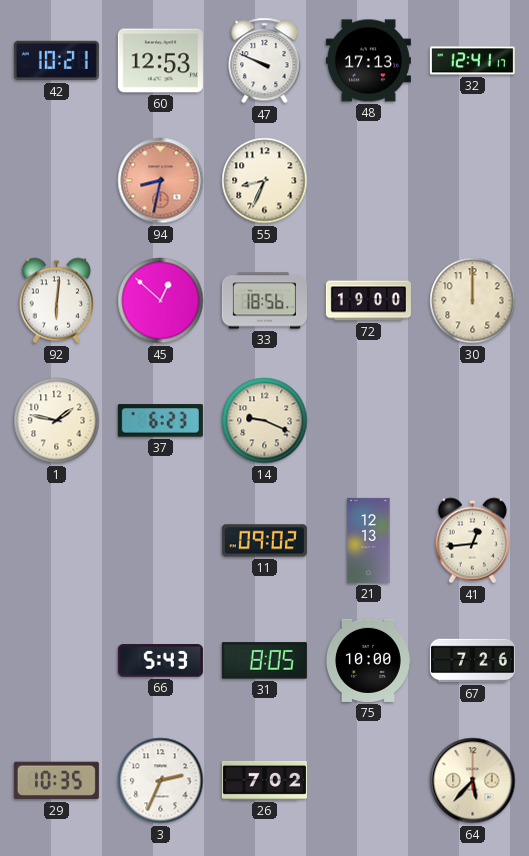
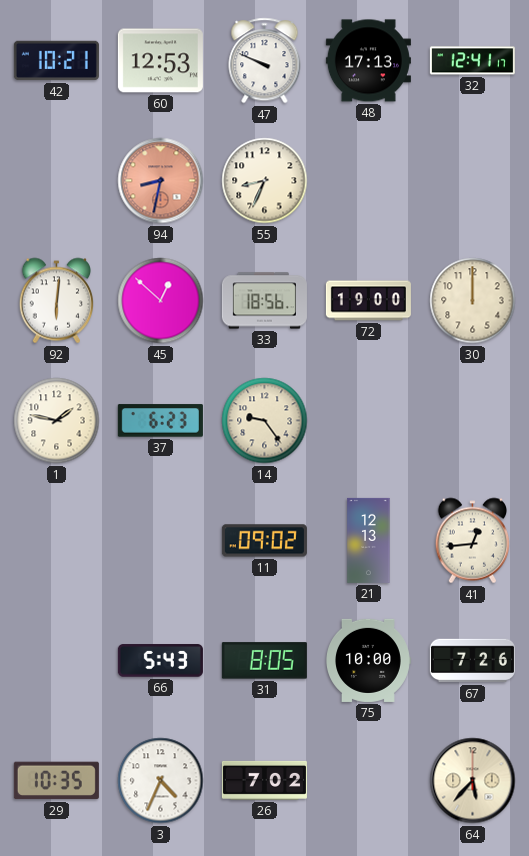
14: 9:19 -> 9:24 (265, 421)
3: 2:34 -> 4:34 (161, 781)
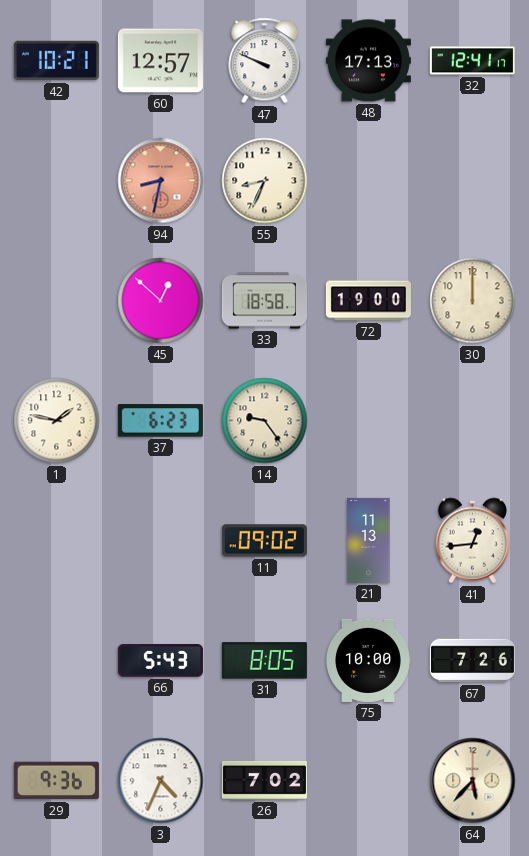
60: 12:53 -> 12:57 (160, 61)
92: 6:01 -> none (57, 301)
33: 18:56 -> 18:58 (264, 301)
21: 12:13 -> 11:13 (369, 540)
29: 10:35 -> 9:36 (56, 781)
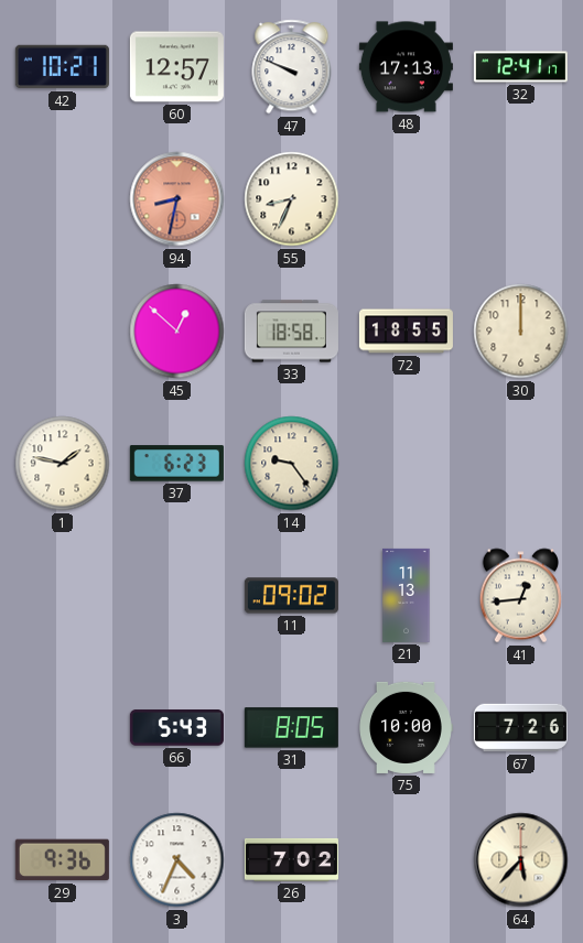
72: 19:00 -> 18:55 (406, 332)
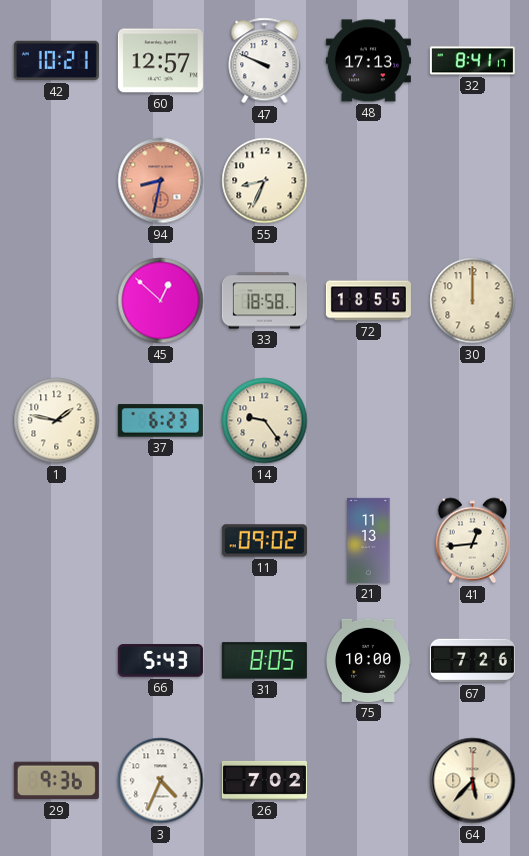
32: 12:41 -> 8:41 (472, 61)
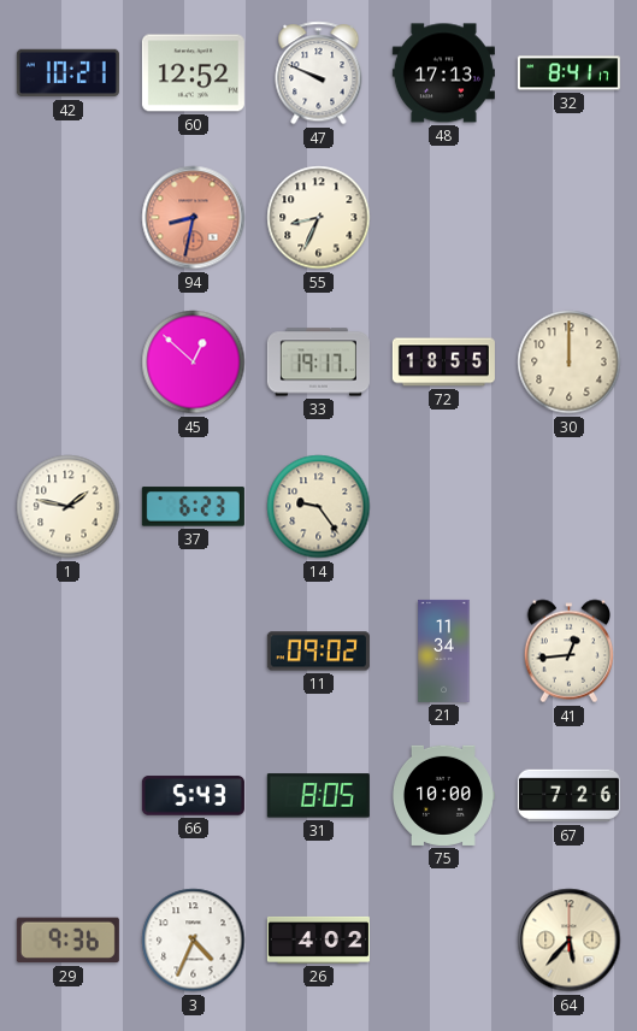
60: 12:57 -> 12:52 (193, 73)
33: 18:58 -> 19:17 (318, 363)
21: 11:13 -> 11:34 (444, 650)
26: 7:02 -> 4:02 (318, 939)
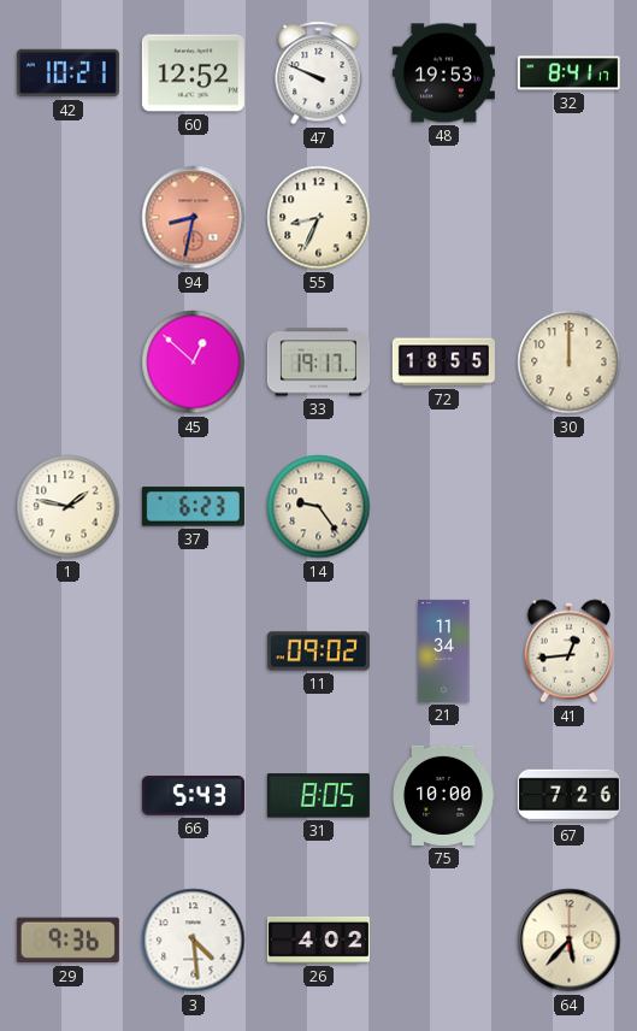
48: 17:13 -> 19:53 (443, 73)
3: 4:34 -> 4:29 (194, 941)
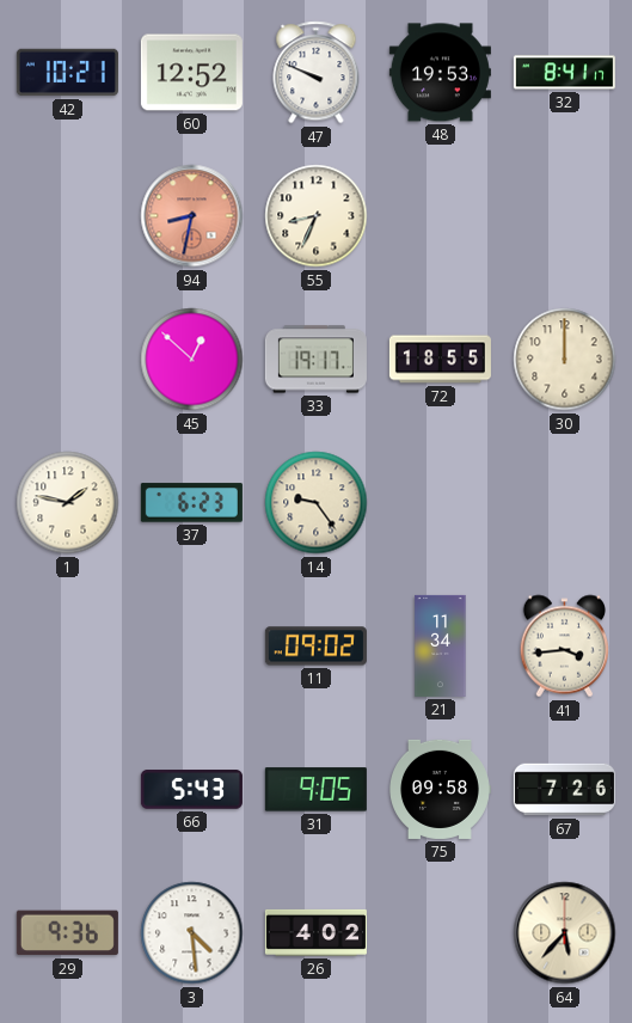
41: 12:44 -> 3:44 (565, 647)
31: 8:05 -> 9:05 (315, 790)
75: 10:00 -> 09:58 (441, 789)
